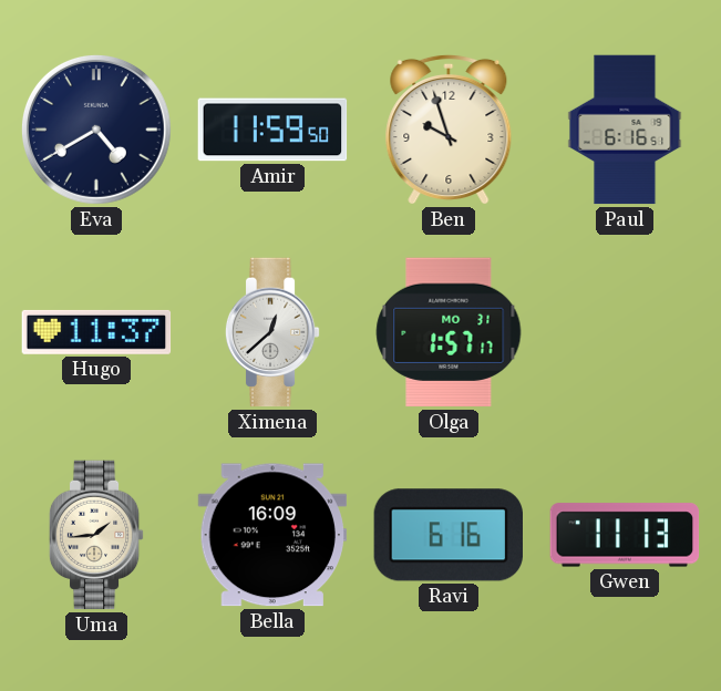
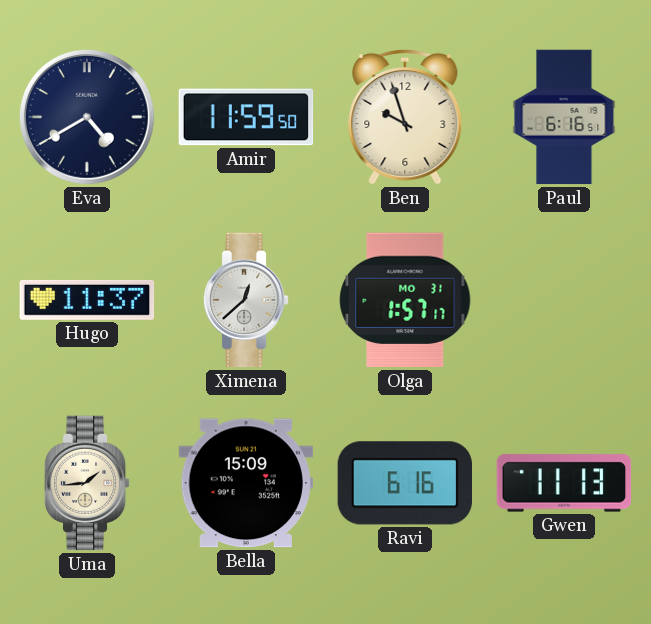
Bella: 16:09 -> 15:09 (245, 483)
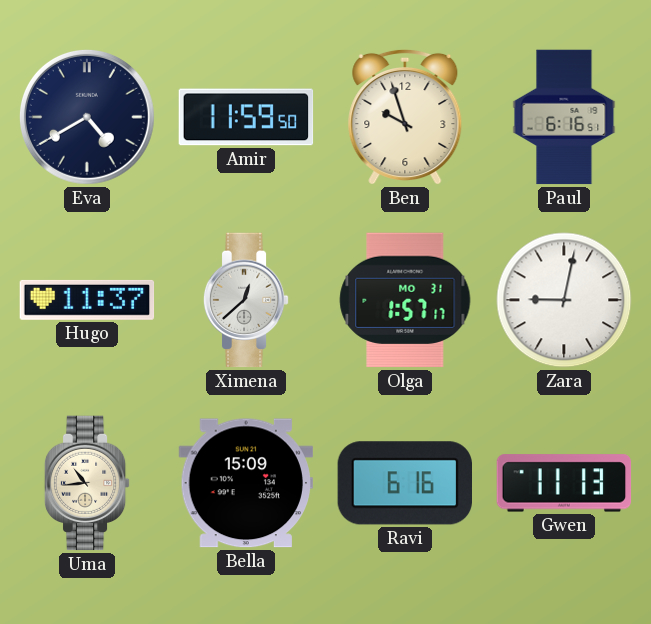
Zara: none -> 9:02 (564, 300)
Uma: 1:44 -> 10:44 (87, 483)
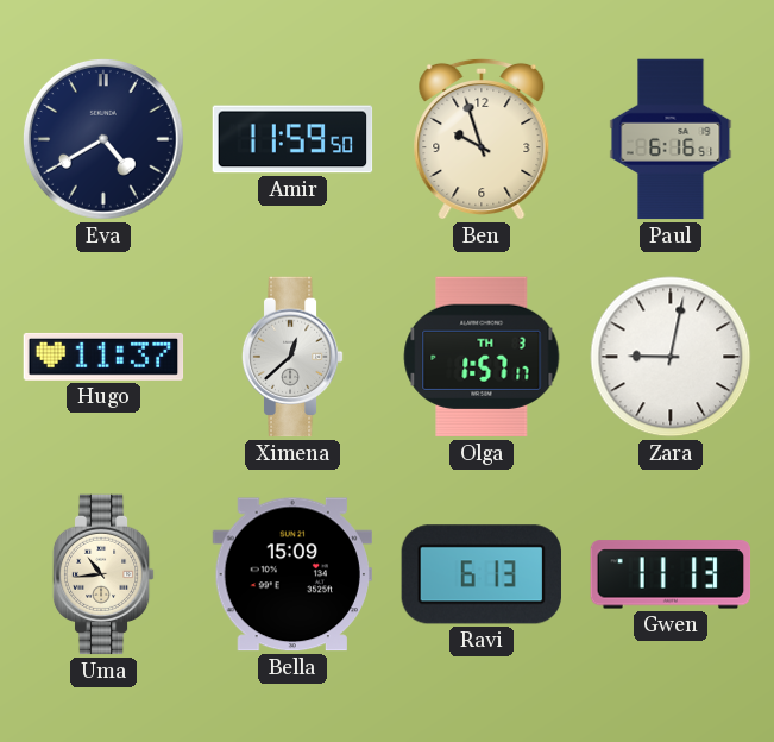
Olga date: MO 31 -> TH 3 (482, 357)
Ravi: 6:16 -> 6:13 (480, 574)
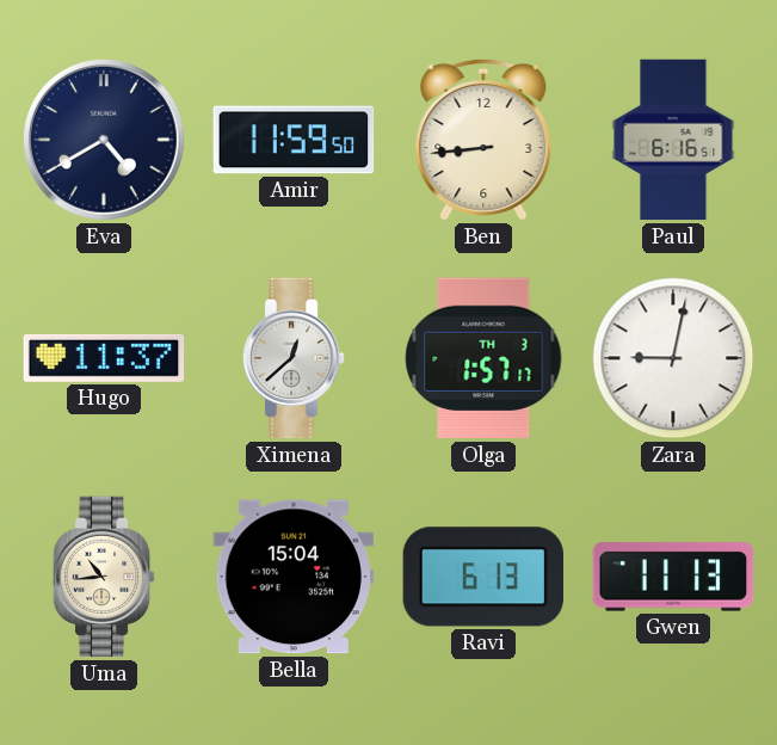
Ben: 9:57 -> 8:44 (483, 140)
Bella: 15:09 -> 15:04 (292, 577)
